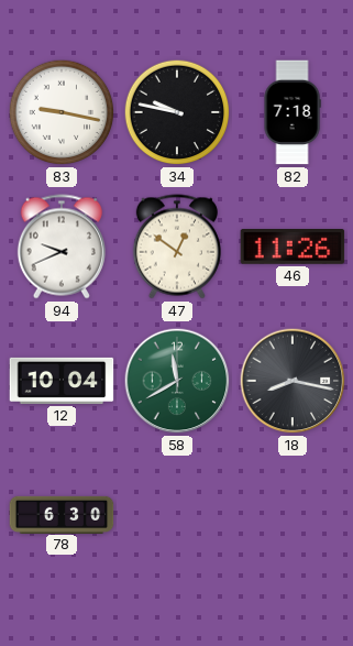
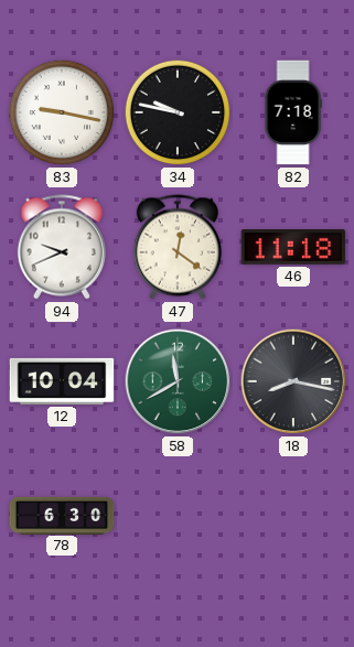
47: 12:51 -> 12:21 (178, 247)
46: 11:26 -> 11:18 (293, 248)
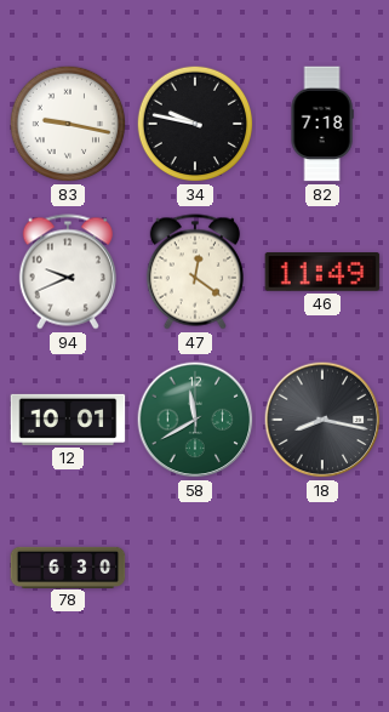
46: 11:18 -> 11:49 (322, 273)
12: 10:04 -> 10:01 (68, 420)
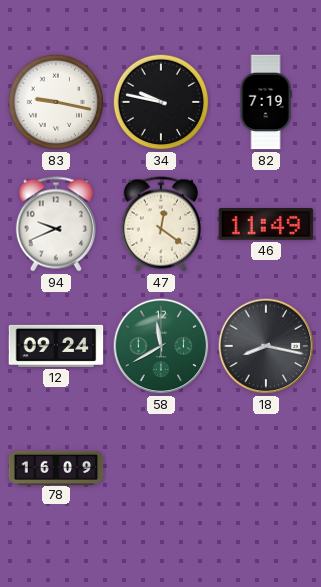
82: 7:18 -> 7:19 (266, 102)
12: 10:01 -> 09:24 (56, 346)
78: 6:30 -> 16:09 (56, 467)
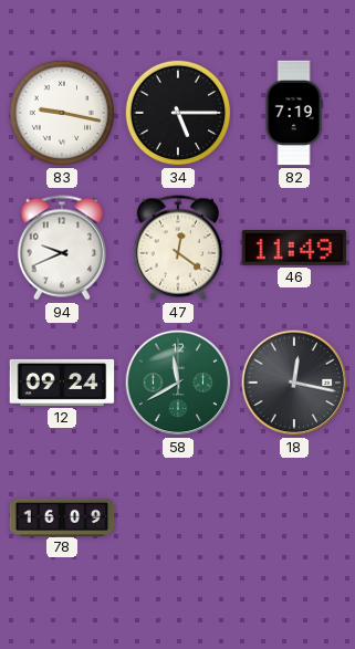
34: 9:47 -> 5:15 (178, 113)
18: 8:17 -> 12:17 (294, 383)
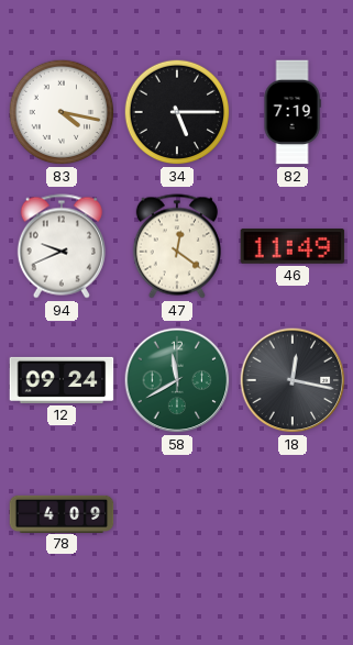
83: 9:17 -> 4:17 (62, 112)
78: 16:09 -> 4:09 (62, 513)
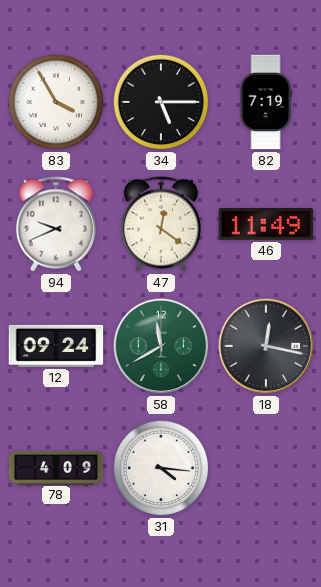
83: 4:17 -> 3:55 (56, 102)
31: none -> 4:16 (161, 468)
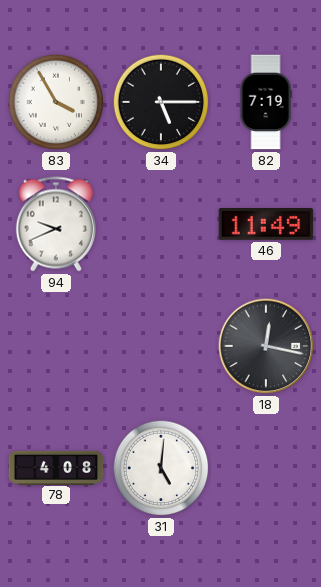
47: 12:21 -> none (161, 224)
12: 09:24 -> none (56, 346)
58: 11:40 -> none (161, 346)
78: 4:09 -> 4:08 (56, 467)
31: 4:16 -> 5:01 (161, 468)
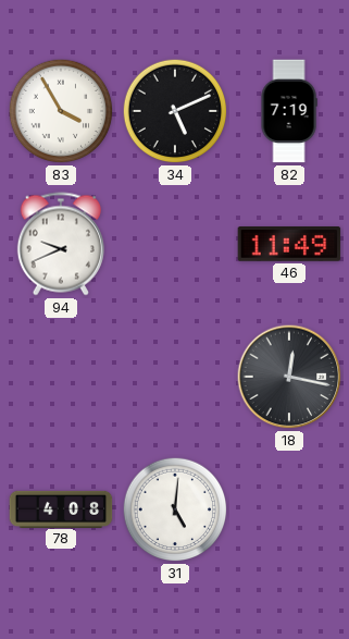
34: 5:15 -> 5:11 (175, 111)
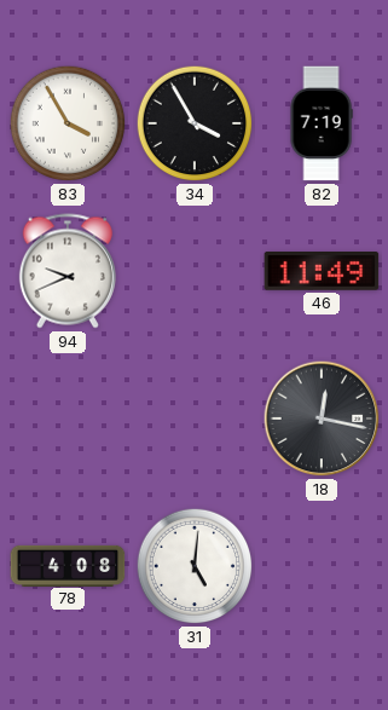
34: 5:11 -> 3:55 (195, 123)
